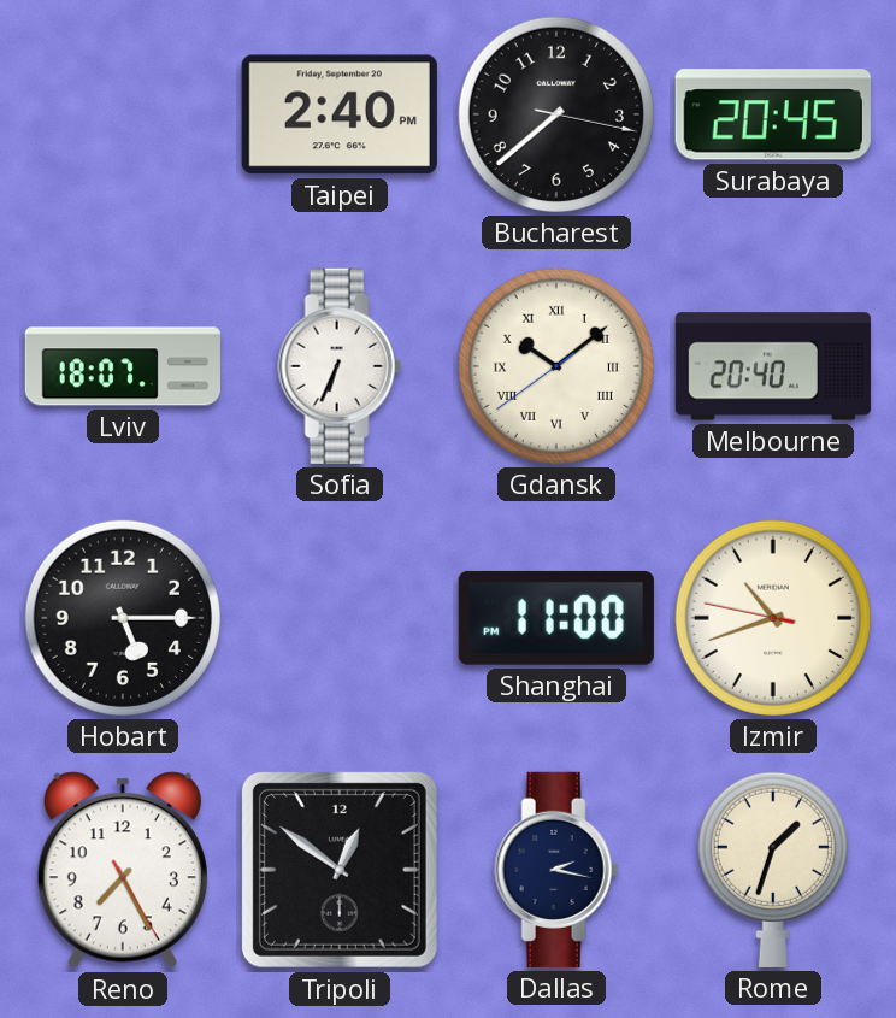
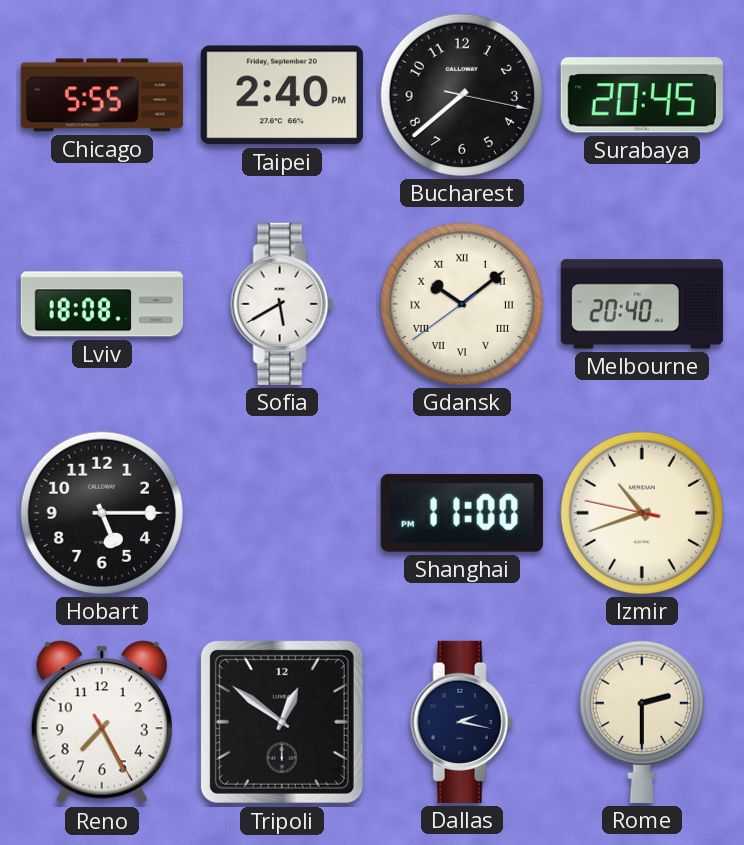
Chicago: none -> 5:55 (102, 95)
Lviv: 18:07 -> 18:08 (102, 304)
Sofia: 6:34 -> 5:40 (282, 304)
Rome: 1:33 -> 2:30 (642, 722)
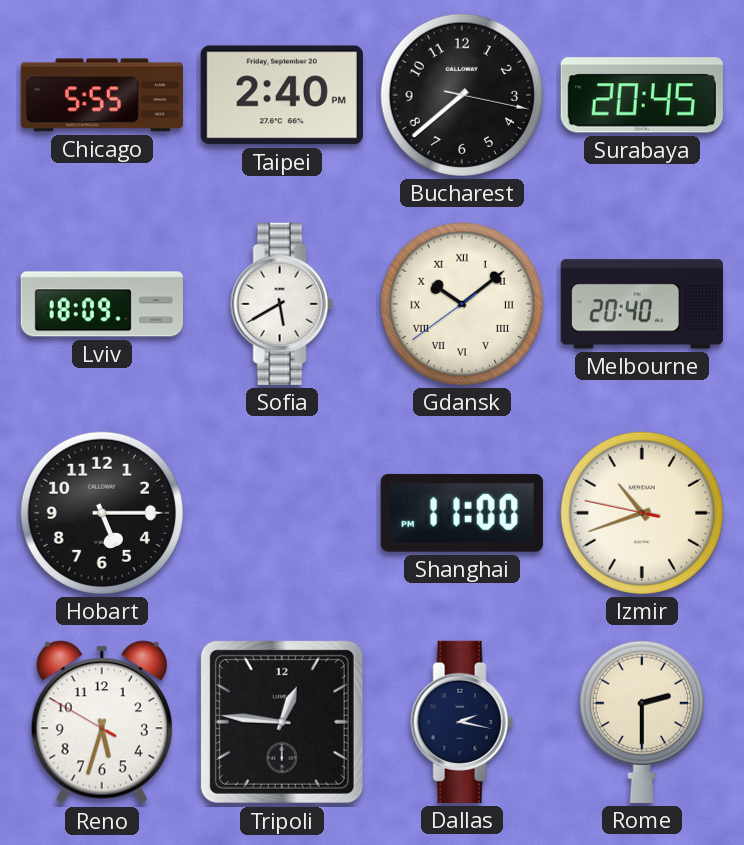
Lviv: 18:08 -> 18:09 (102, 304)
Reno: 7:25 -> 5:32 (102, 722)
Tripoli: 12:51 -> 12:46 (282, 722)
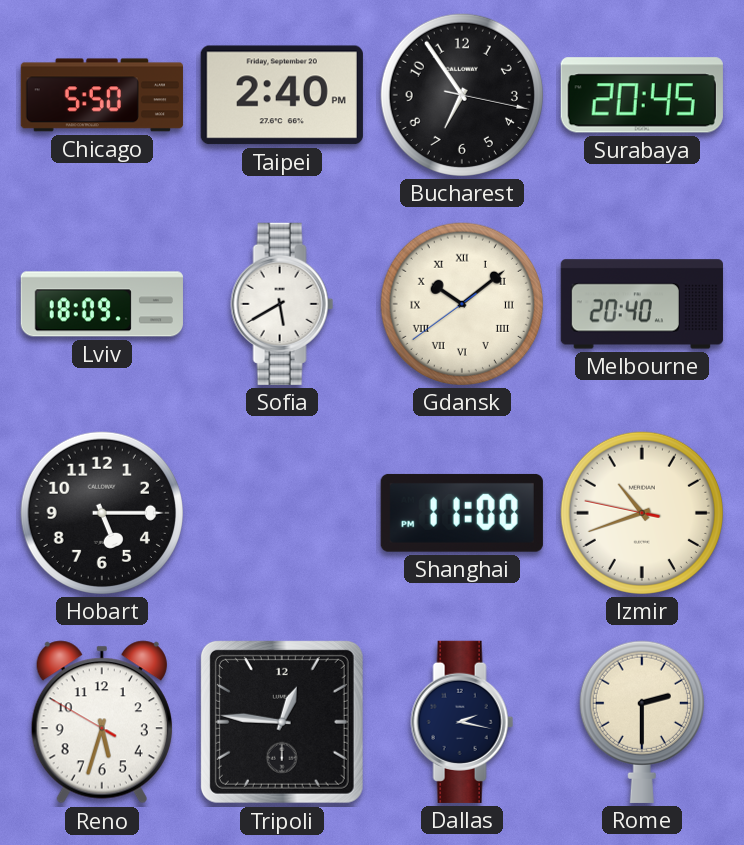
Chicago: 5:55 -> 5:50 (102, 95)
Bucharest: 7:38 -> 6:54 (462, 95)
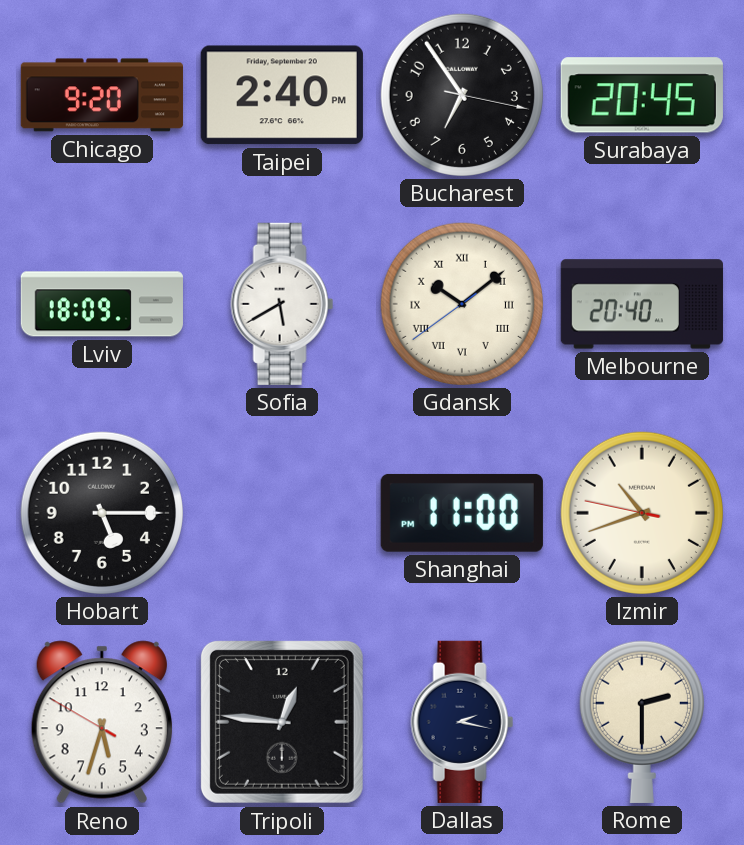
Chicago: 5:50 -> 9:20 (102, 95)
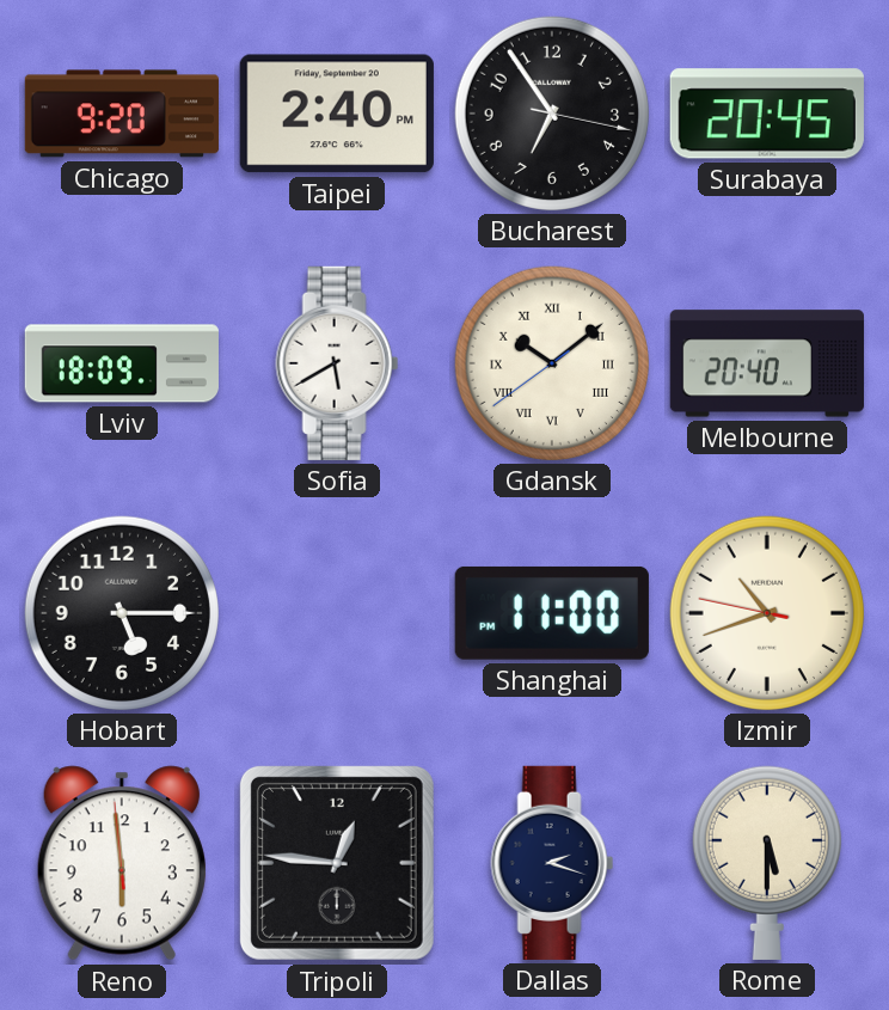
Reno: 5:32 -> 5:58 (122, 863)
Dallas: 2:17 -> 2:18 (552, 863)
Rome: 2:30 -> 5:30 (767, 863)
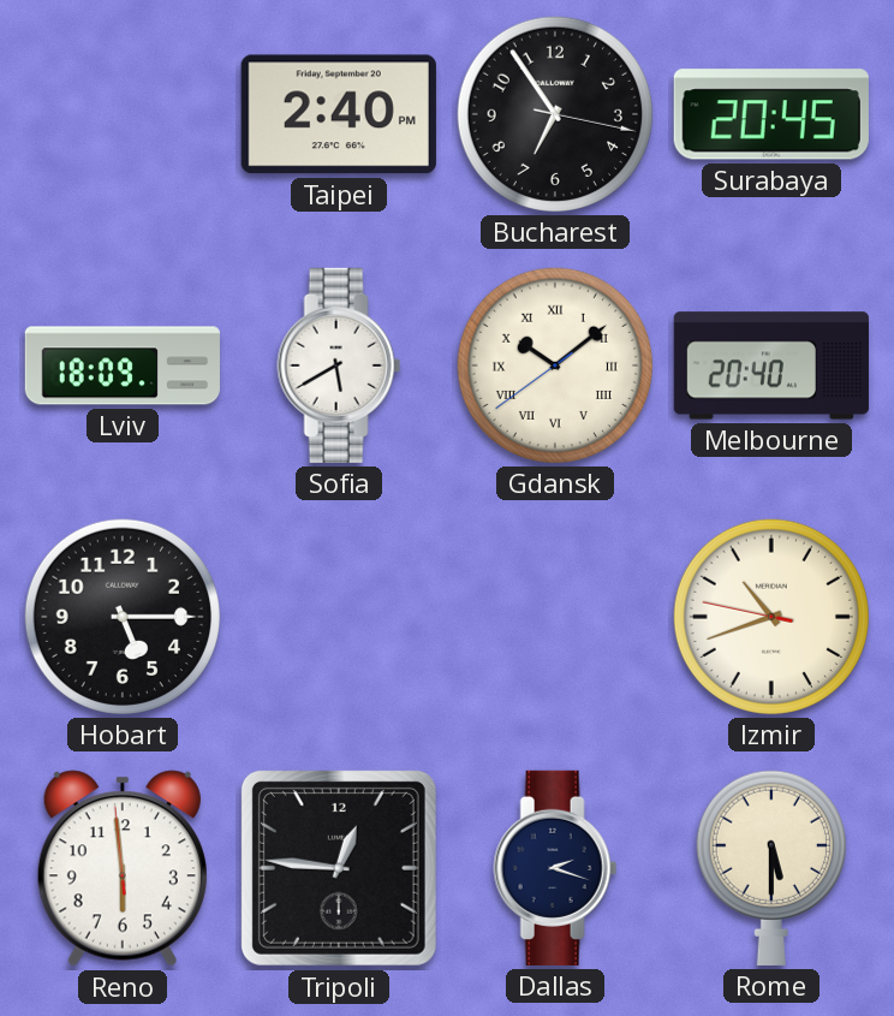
Chicago: 9:20 -> none (122, 114)
Shanghai: 11:00 -> none (552, 613)
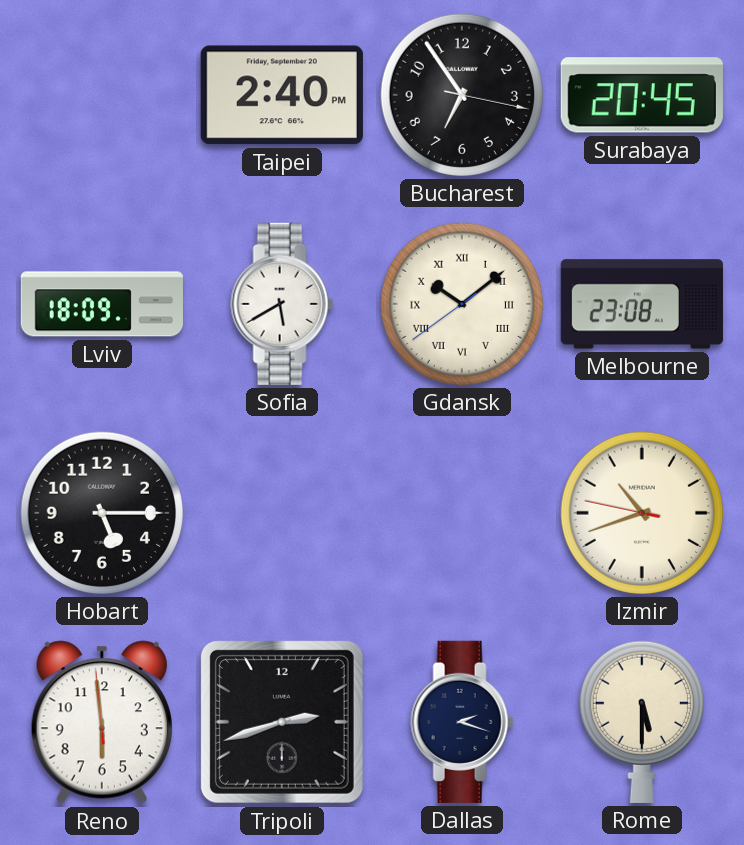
Melbourne: 20:40 -> 23:08 (642, 304)
Tripoli: 12:46 -> 2:42 (282, 722)
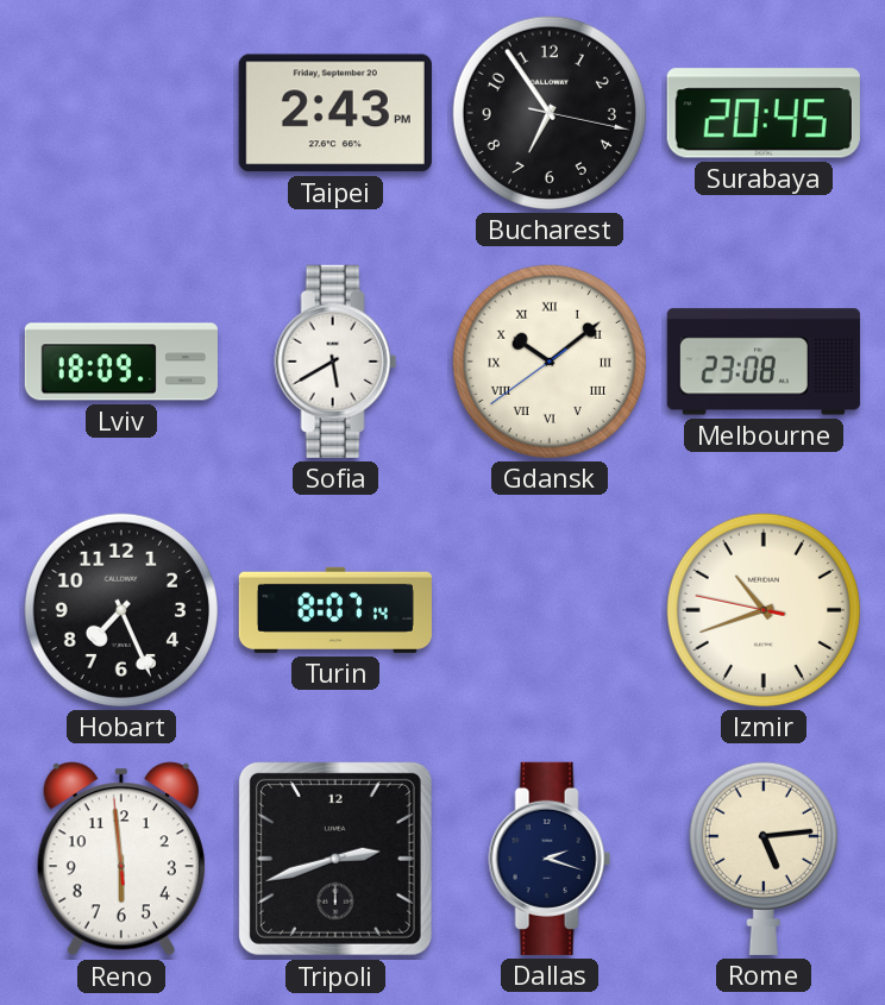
Taipei: 2:40 -> 2:43 (335, 113)
Hobart: 5:15 -> 7:26 (121, 610)
Turin: none -> 8:07 (335, 610)
Rome: 5:30 -> 5:14 (764, 859)
